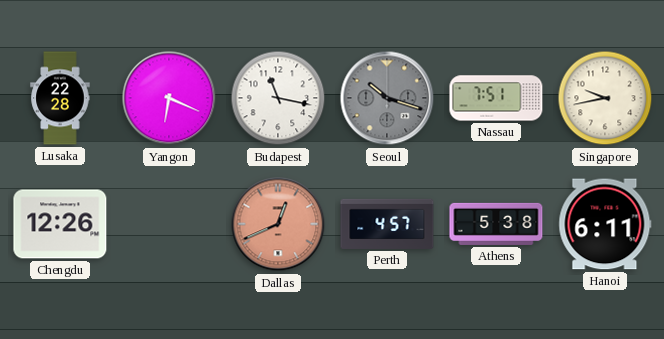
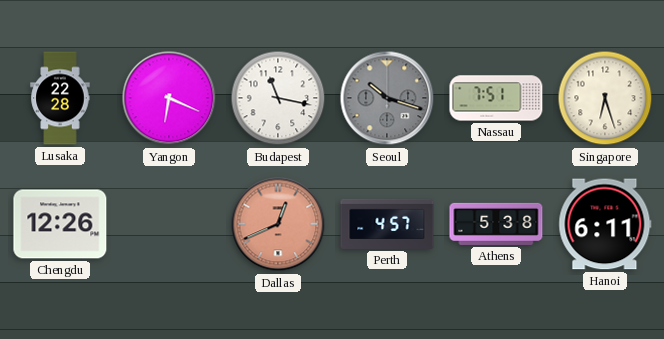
Singapore: 9:43 -> 6:27 (605, 98)
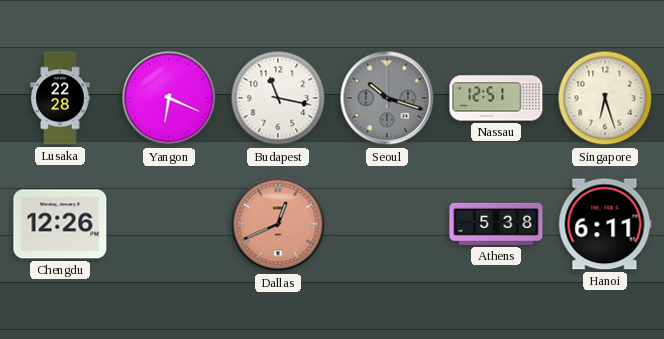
Nassau: 7:51 -> 12:51 (496, 98)
Perth: 4:57 -> none (387, 224)
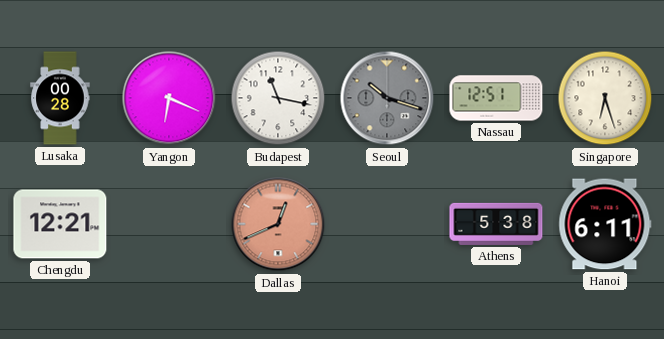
Lusaka: 22:28 -> 00:28 (60, 98)
Chengdu: 12:26 -> 12:21 (60, 224)
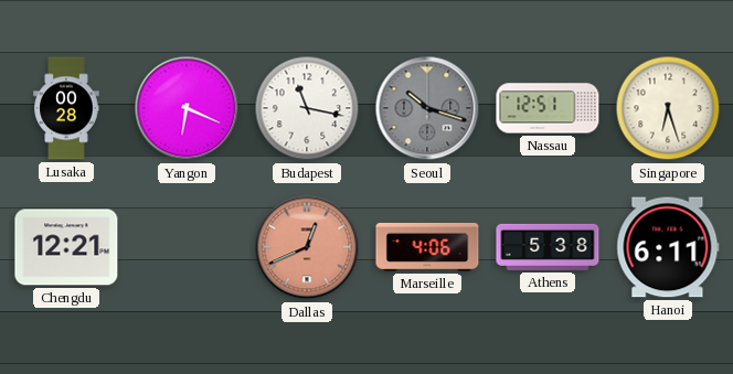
Marseille: none -> 4:06 (427, 247)
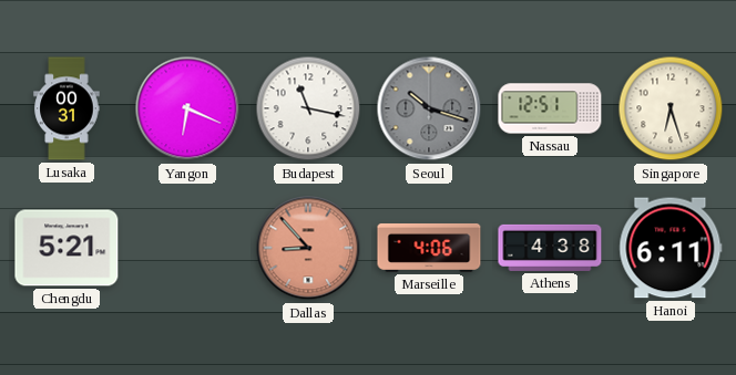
Lusaka: 00:28 -> 00:31 (67, 108)
Chengdu: 12:21 -> 5:21 (67, 248)
Dallas: 12:41 -> 8:53 (308, 248)
Athens: 5:38 -> 4:38 (550, 248)
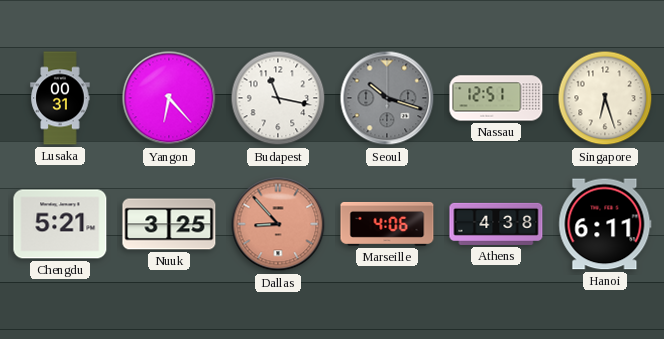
Yangon: 6:19 -> 6:23 (169, 98)
Nuuk: none -> 3:25 (169, 224)
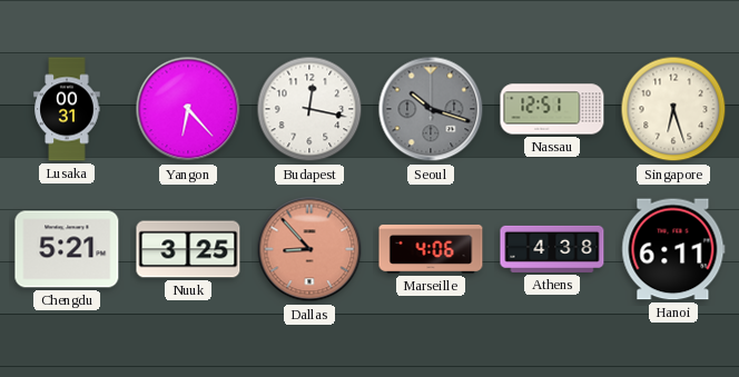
Budapest: 11:17 -> 12:17 (309, 109)
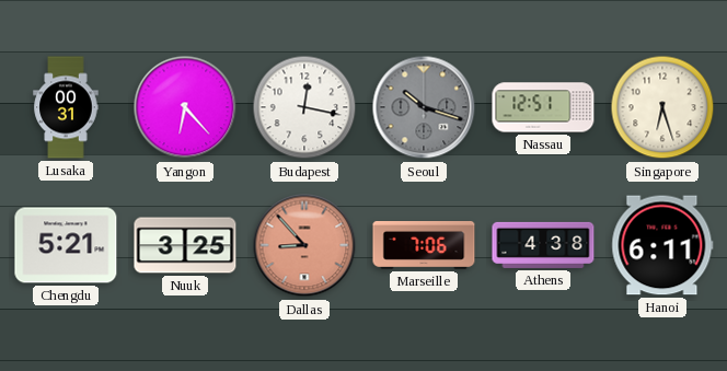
Marseille: 4:06 -> 7:06 (424, 245)
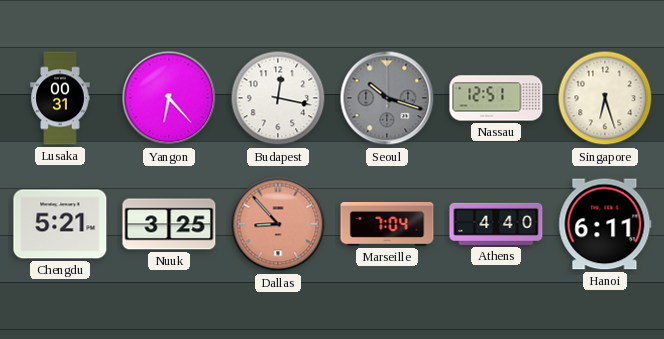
Marseille: 7:06 -> 7:04 (387, 224)
Athens: 4:38 -> 4:40 (496, 224)
